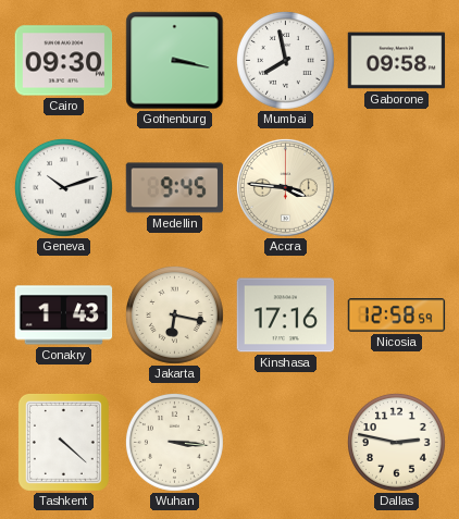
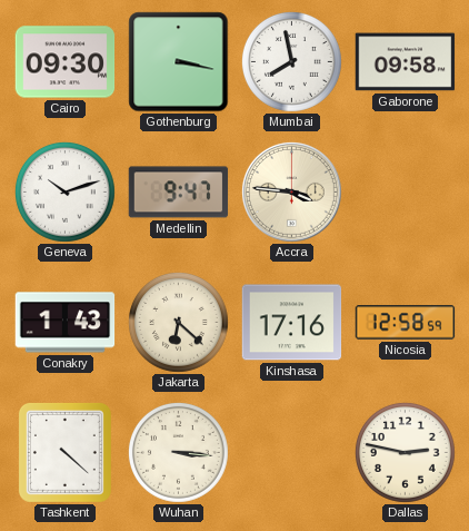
Medellin: 9:45 -> 9:47 (179, 193)
Jakarta: 6:17 -> 6:22 (178, 322)
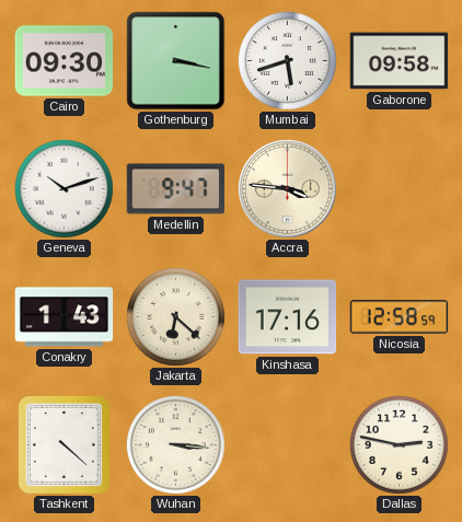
Mumbai: 7:58 -> 5:42 (287, 60)
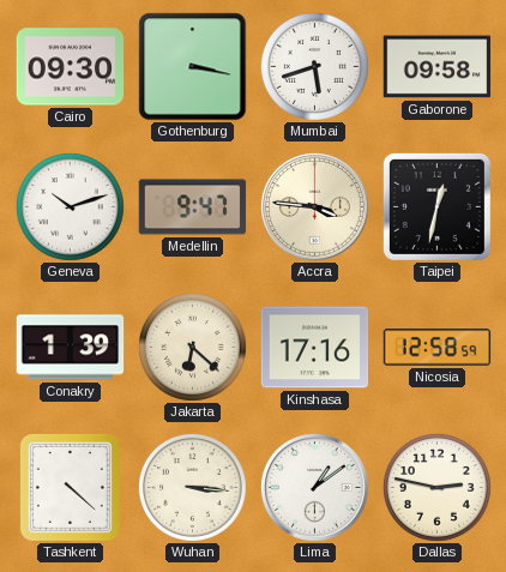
Taipei: none -> 12:32 (436, 206)
Conakry: 1:43 -> 1:39 (71, 348)
Lima: none -> 1:09 (314, 487)
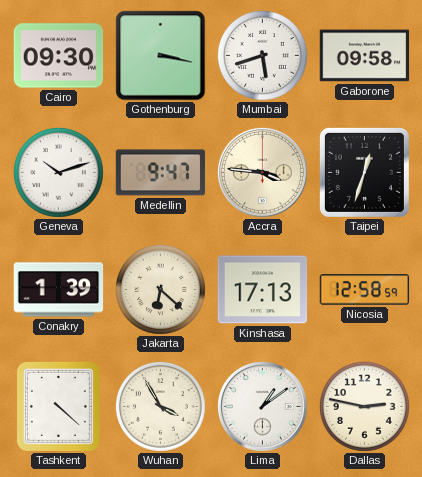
Taipei: 12:32 -> 12:33 (364, 172)
Kinshasa: 17:16 -> 17:13 (263, 290)
Wuhan: 3:16 -> 3:55 (160, 406)
